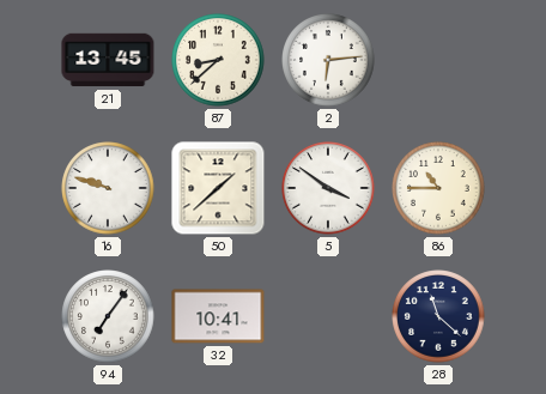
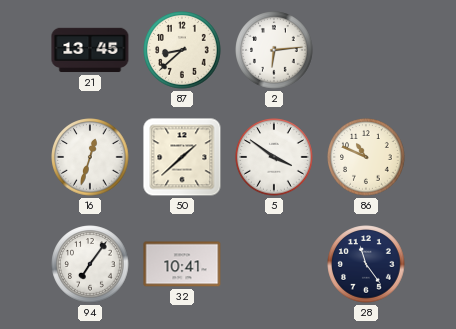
16: 9:48 -> 12:33 (90, 157)
86: 10:45 -> 10:49 (366, 157)
28: 11:22 -> 11:24 (366, 264)
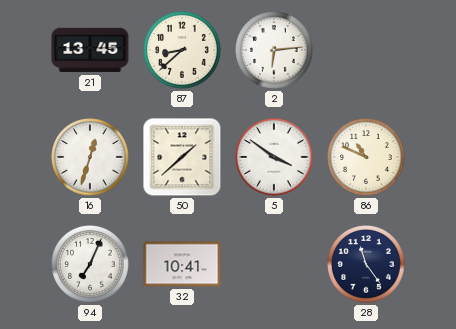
94: 7:06 -> 7:04 (90, 264)
